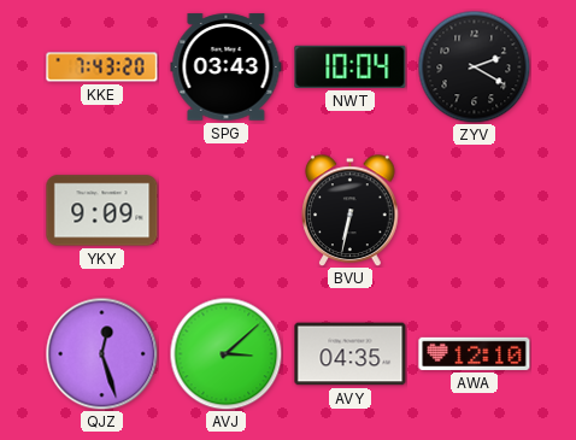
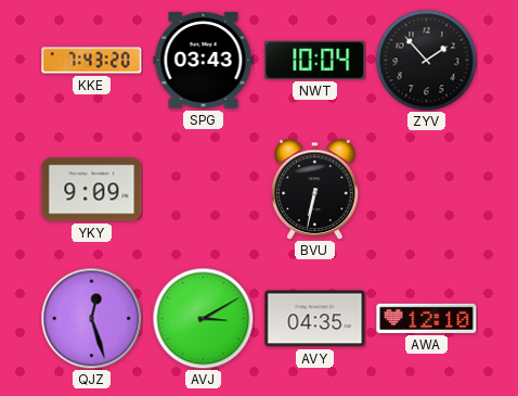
ZYV: 2:20 -> 1:53 (426, 60)
AVJ: 3:08 -> 3:10 (203, 318)
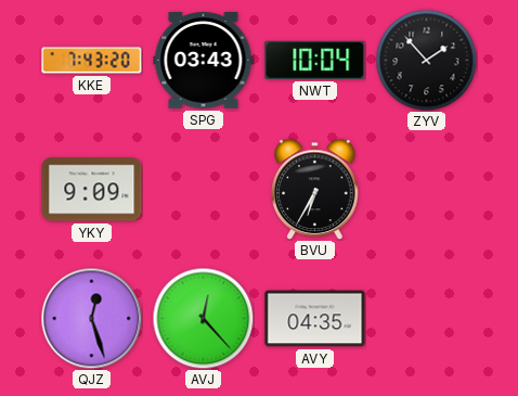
BVU: 6:32 -> 6:35 (315, 189)
AVJ: 3:10 -> 12:23 (203, 318)
AWA: 12:10 -> none (427, 318)
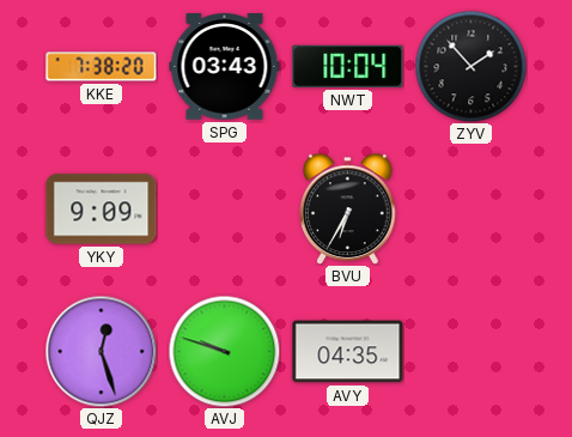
KKE: 7:43 -> 7:38 (102, 67)
AVJ: 12:23 -> 9:48 (224, 351)
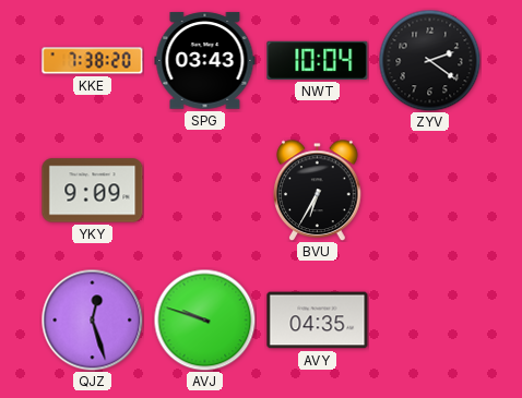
ZYV: 1:53 -> 2:21 (429, 60)
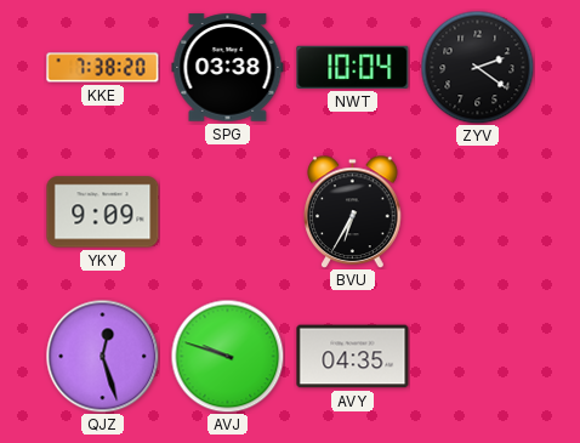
SPG: 03:43 -> 03:38 (228, 68)
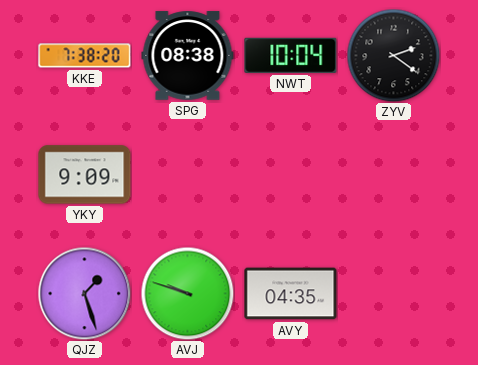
SPG: 03:38 -> 08:38 (188, 56)
BVU: 6:35 -> none (353, 211)
QJZ: 12:27 -> 1:27 (84, 293)
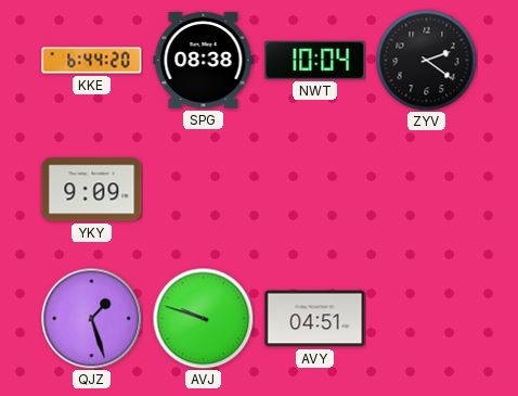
KKE: 7:38 -> 6:44 (92, 61)
AVY: 04:35 -> 04:51 (315, 319)
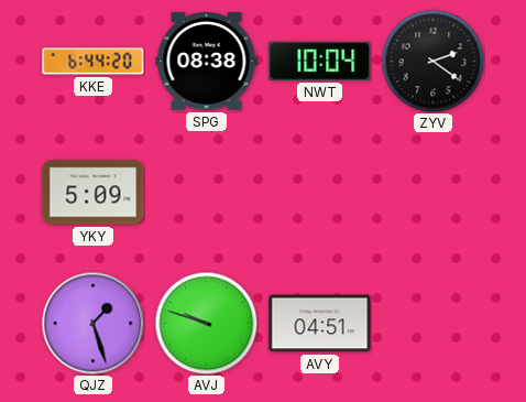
YKY: 9:09 -> 5:09 (94, 193)
